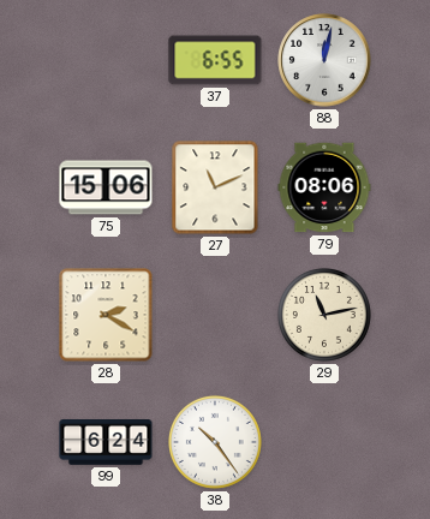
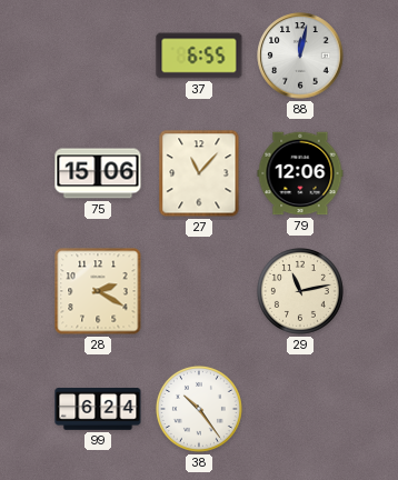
27: 11:11 -> 11:07 (199, 173)
79: 08:06 -> 12:06 (300, 173)
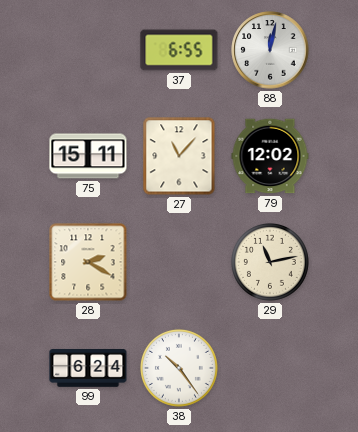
75: 15:06 -> 15:11 (88, 156)
79: 12:06 -> 12:02 (270, 156)
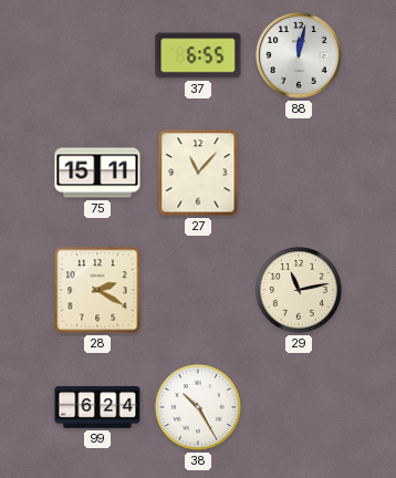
79: 12:02 -> none (270, 156)
38: 10:24 -> 10:25 (198, 407)
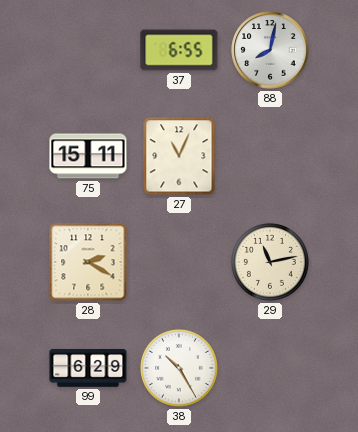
88: 12:02 -> 8:02 (270, 50)
27: 11:07 -> 11:04 (179, 156)
99: 6:24 -> 6:29 (88, 369)
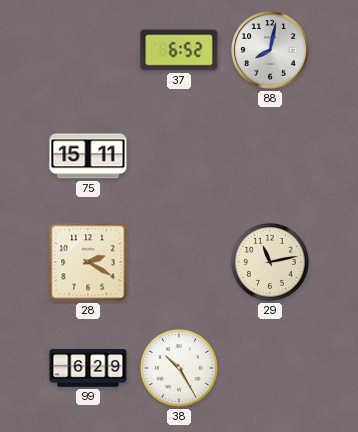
37: 6:55 -> 6:52 (179, 50)
27: 11:04 -> none (179, 156)
